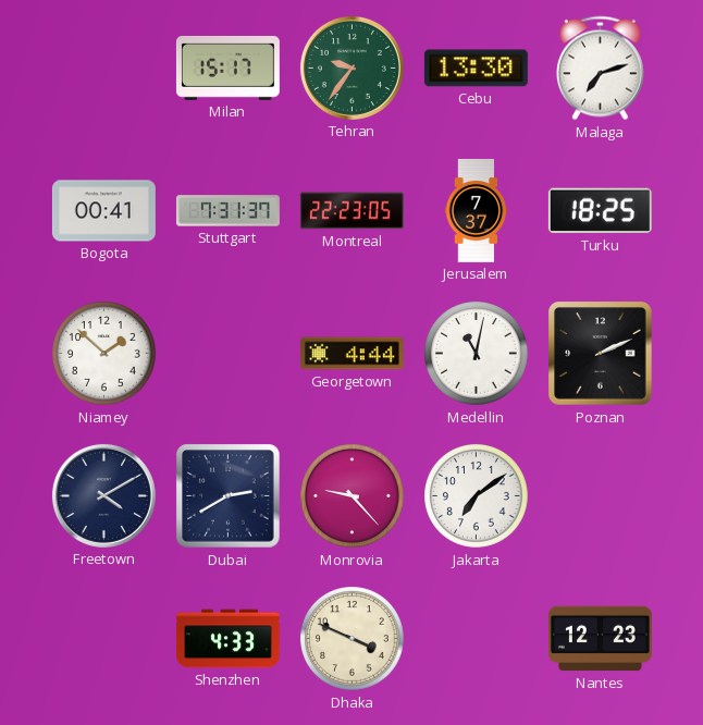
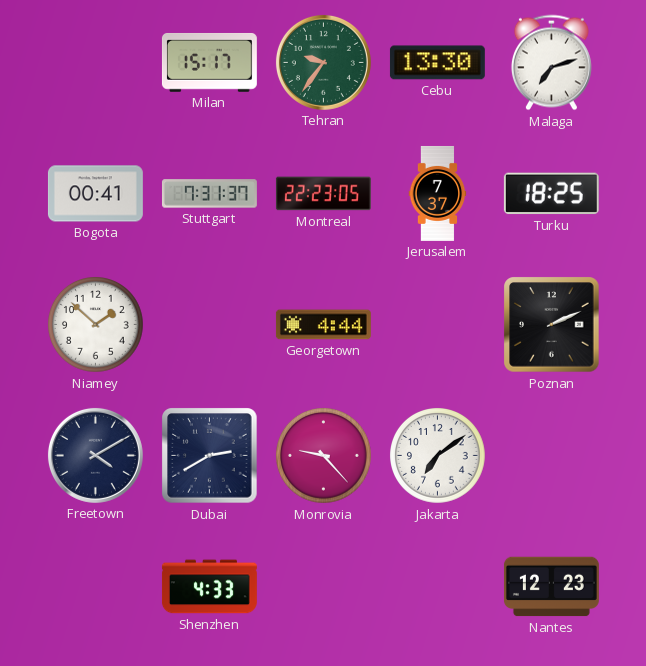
Medellin: 11:02 -> none (477, 354)
Dhaka: 3:49 -> none (353, 639)
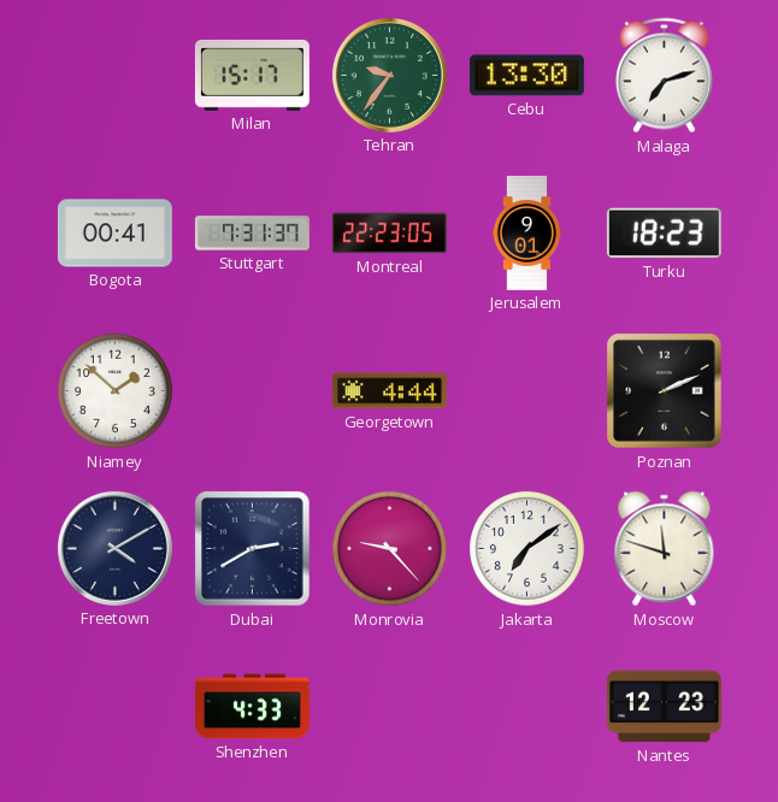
Jerusalem: 7:37 -> 9:01 (527, 232)
Turku: 18:25 -> 18:23 (664, 234)
Moscow: none -> 11:48 (665, 549)
